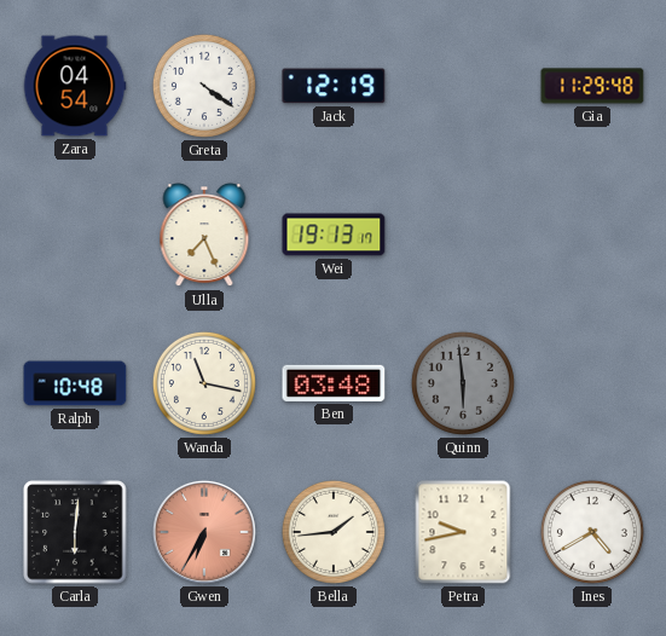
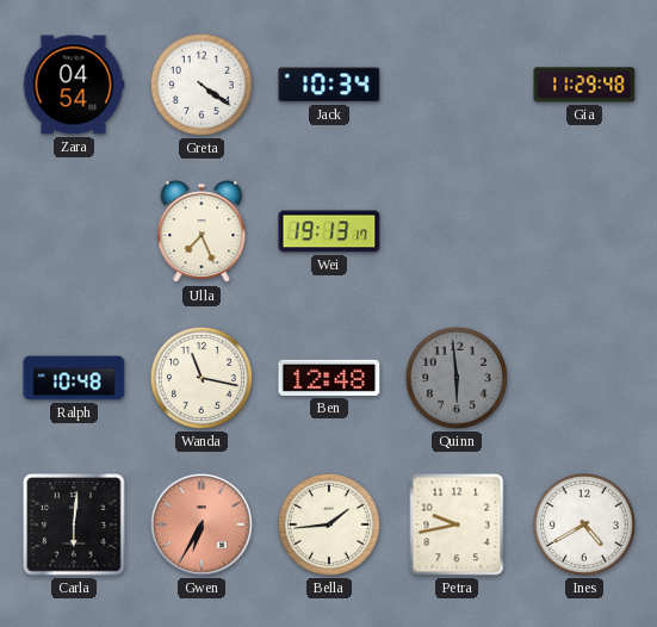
Jack: 12:19 -> 10:34 (329, 85)
Ben: 03:48 -> 12:48 (329, 378)
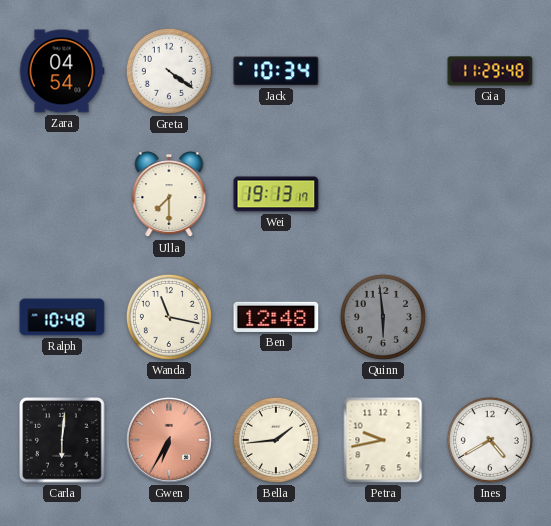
Ulla: 7:26 -> 7:30 (169, 195)
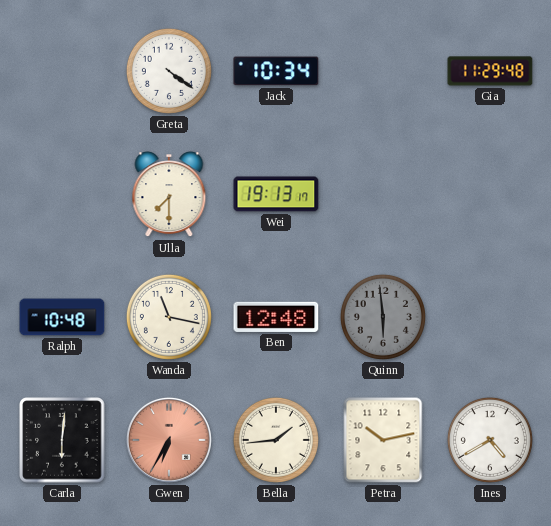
Zara: 04:54 -> none (62, 71)
Petra: 9:43 -> 10:13 (383, 440)
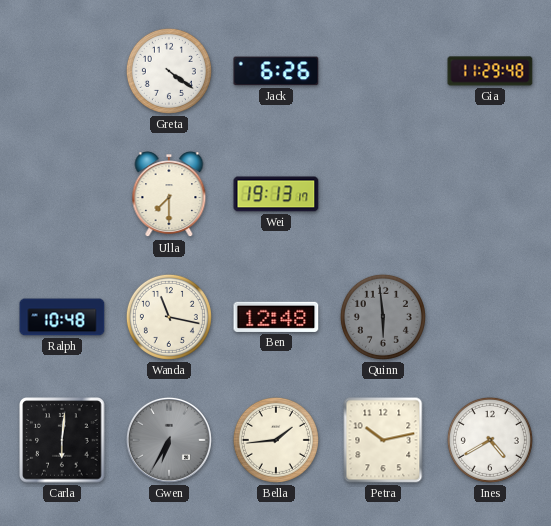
Jack: 10:34 -> 6:26 (276, 71)
Gwen dial: salmon -> grey (169, 440)
